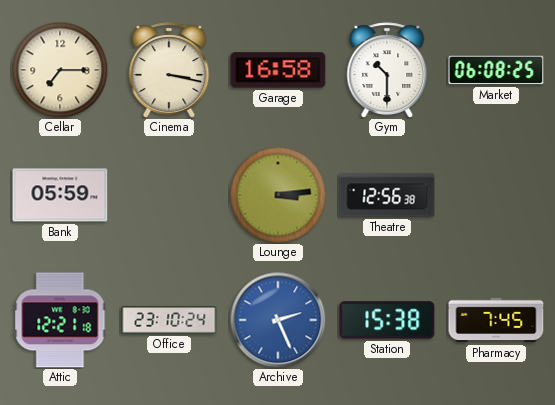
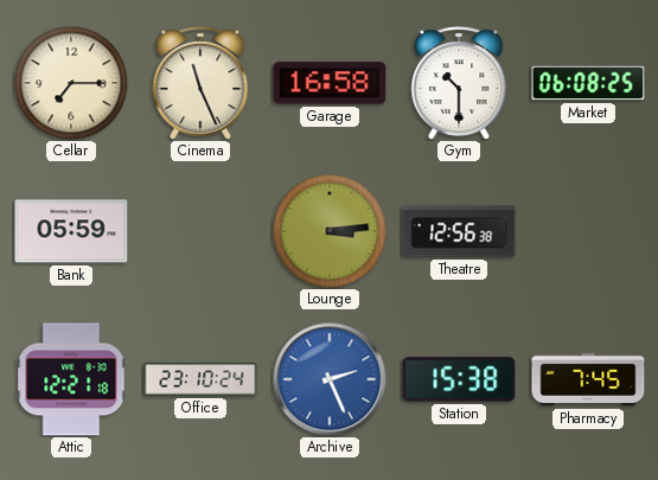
Cinema: 3:17 -> 11:26 (200, 83)
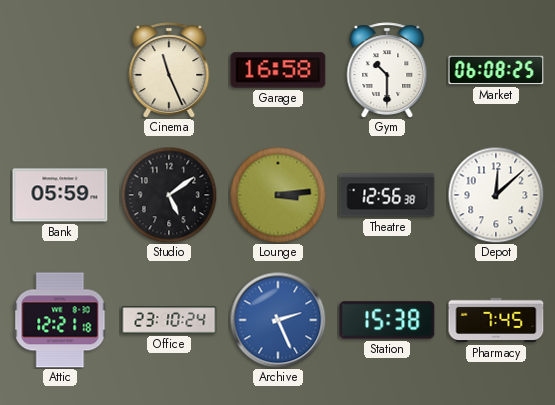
Cellar: 7:15 -> none (71, 83)
Studio: none -> 5:09 (169, 195)
Depot: none -> 12:08 (496, 195)
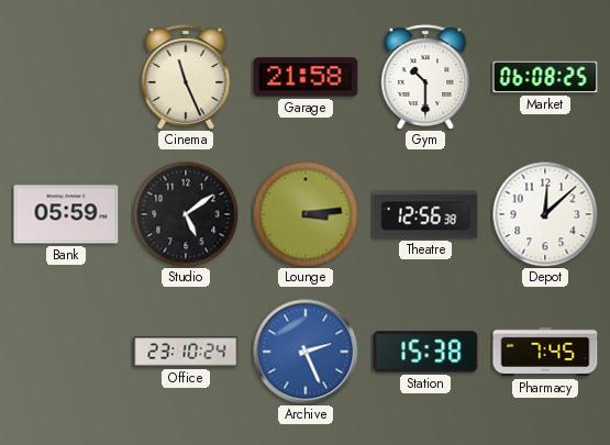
Garage: 16:58 -> 21:58 (306, 77)
Attic: 12:21 -> none (60, 320)
